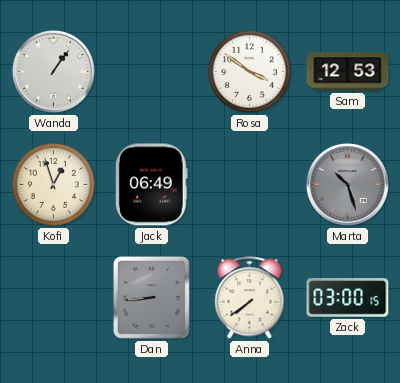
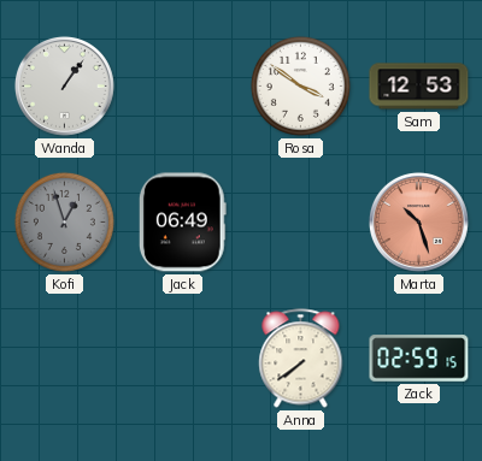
Kofi dial: cream -> grey (64, 221)
Marta dial: grey -> salmon (418, 221)
Dan: 8:44 -> none (151, 297)
Zack: 03:00 -> 02:59 (419, 359)
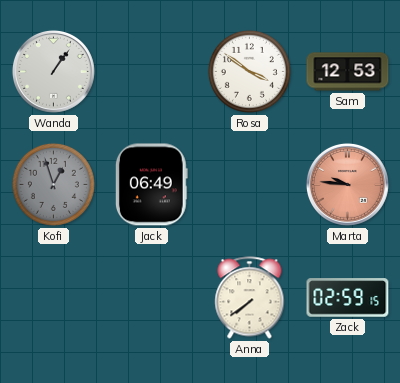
Marta: 10:27 -> 9:46 (347, 184)
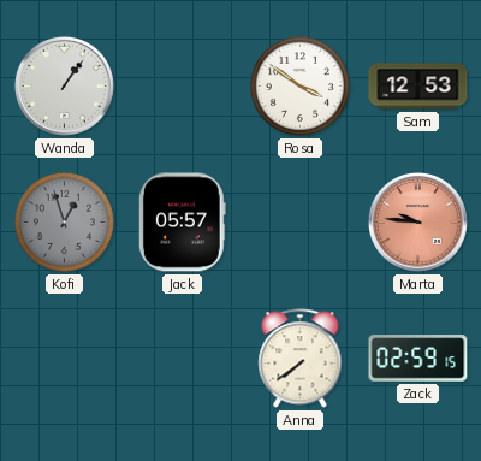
Jack: 06:49 -> 05:57 (182, 223)
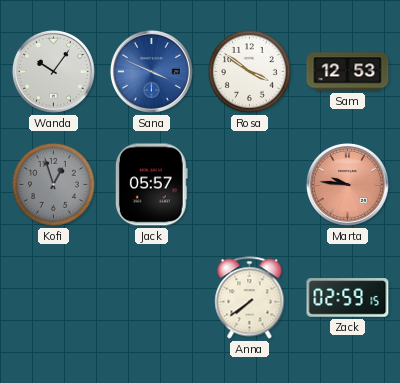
Wanda: 1:06 -> 10:06 (53, 71)
Sana: none -> 3:49 (151, 71)
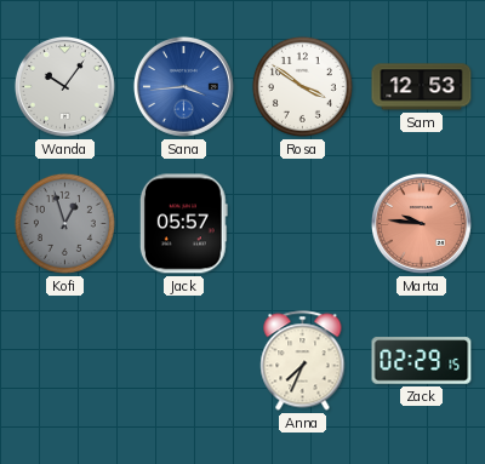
Sana: 3:49 -> 3:44 (183, 86)
Anna: 7:39 -> 7:34 (303, 361)
Zack: 02:59 -> 02:29 (422, 361)
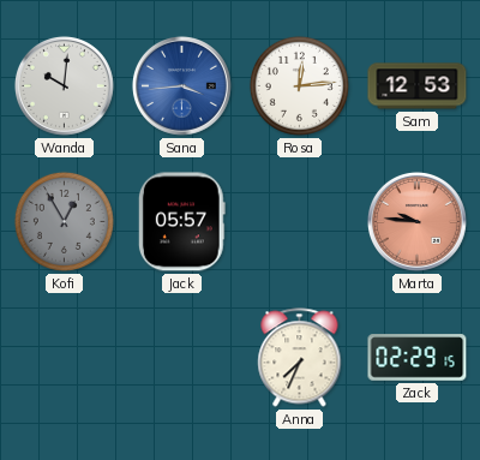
Wanda: 10:06 -> 10:01 (64, 85)
Rosa: 3:51 -> 12:14 (299, 85)
Kofi: 12:57 -> 12:55 (64, 221)
